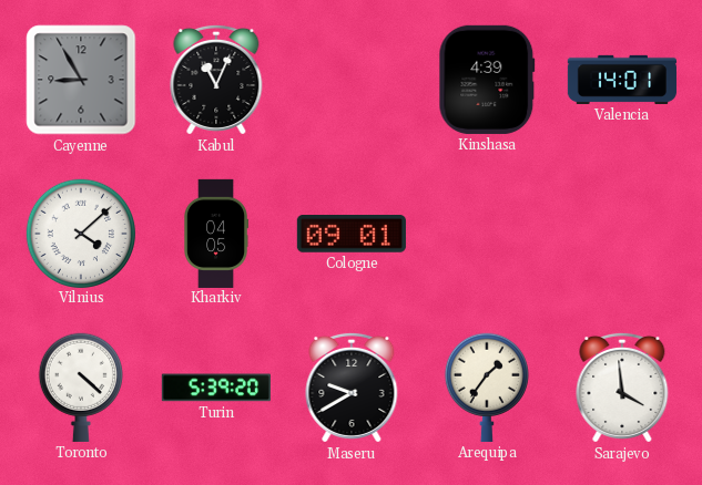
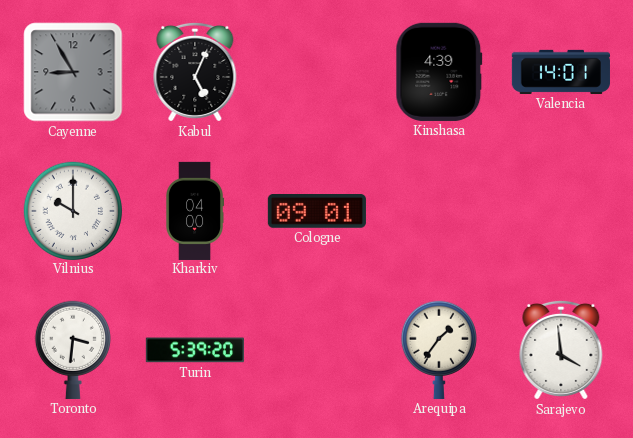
Kabul: 11:04 -> 5:04 (195, 72)
Vilnius: 4:08 -> 10:00 (72, 210)
Kharkiv: 04:05 -> 04:00 (194, 210)
Toronto: 4:22 -> 3:31 (72, 350)
Maseru: 9:40 -> none (352, 388)
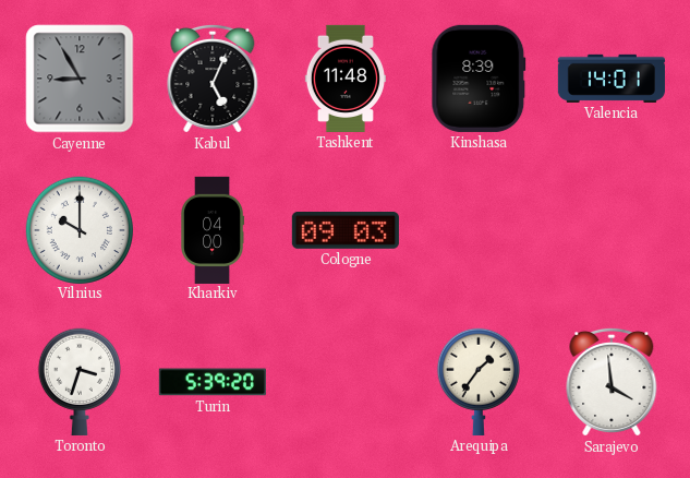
Tashkent: none -> 11:48 (344, 79)
Kinshasa: 4:39 -> 8:39 (479, 79)
Cologne: 09:01 -> 09:03 (346, 231)
Toronto: 3:31 -> 3:33 (78, 382)
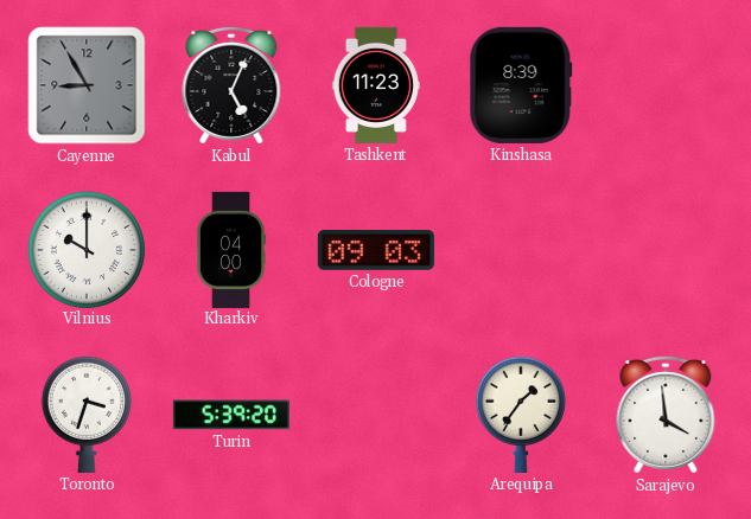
Tashkent: 11:48 -> 11:23 (375, 85)
Valencia: 14:01 -> none (612, 79)
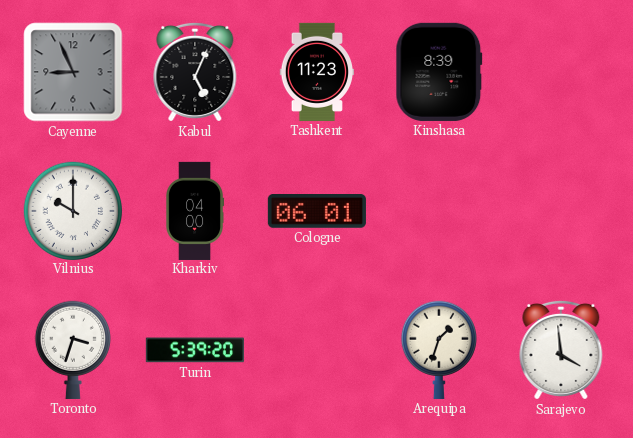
Cayenne: 8:55 -> 8:56 (73, 72)
Cologne: 09:03 -> 06:01 (317, 212)
Arequipa: 1:36 -> 1:33 (438, 350)
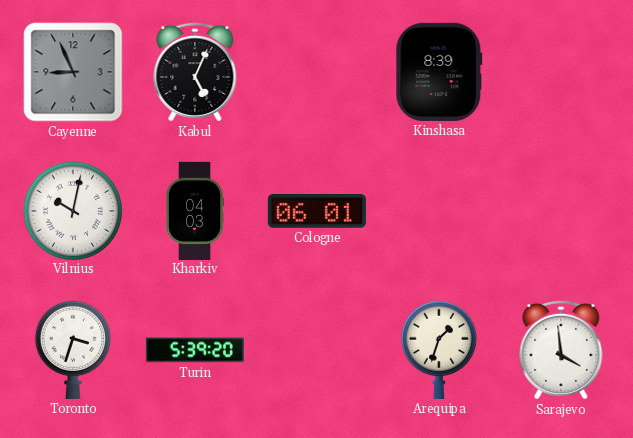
Tashkent: 11:23 -> none (316, 72)
Vilnius: 10:00 -> 10:02 (72, 210)
Kharkiv: 04:00 -> 04:03 (194, 210)
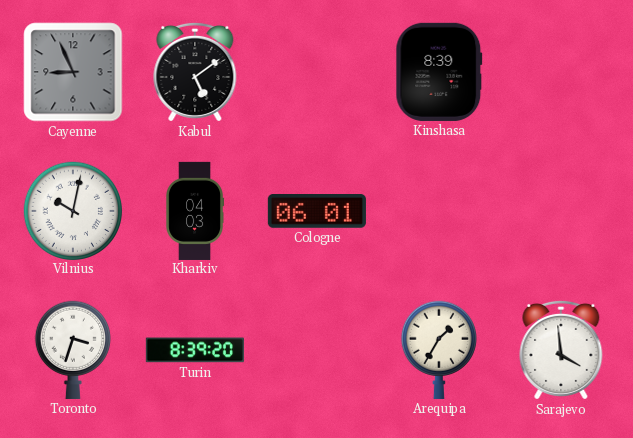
Kabul: 5:04 -> 5:09 (195, 72)
Turin: 5:39 -> 8:39 (195, 350)
Arequipa: 1:33 -> 1:35 (438, 350)
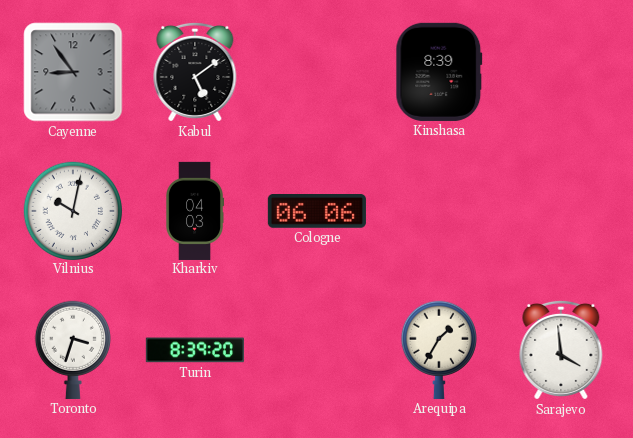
Cayenne: 8:56 -> 8:54 (73, 72)
Cologne: 06:01 -> 06:06 (317, 212)
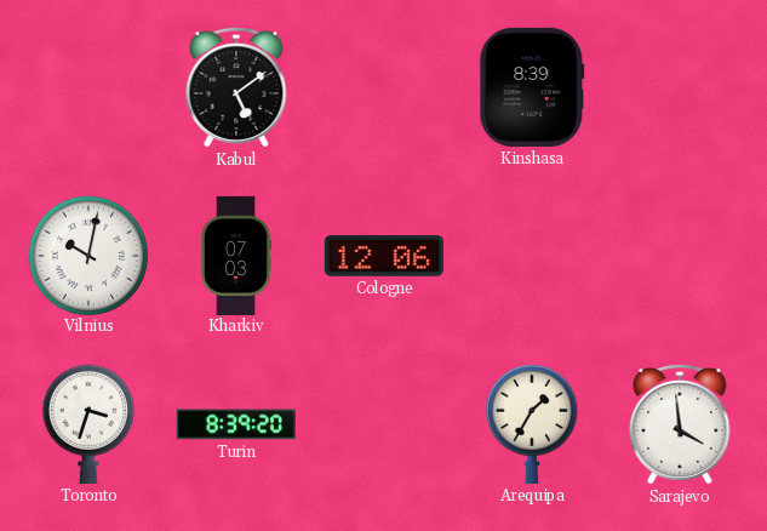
Cayenne: 8:54 -> none (73, 72)
Kharkiv: 04:03 -> 07:03 (235, 255)
Cologne: 06:06 -> 12:06 (384, 257)
